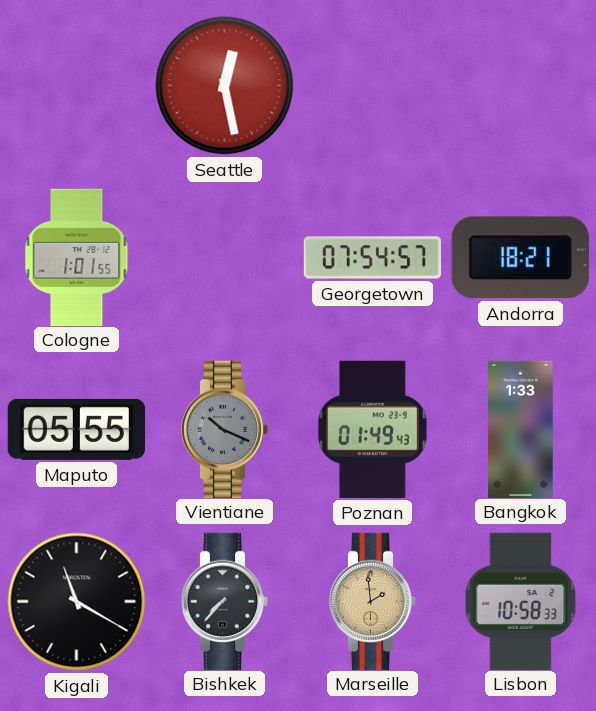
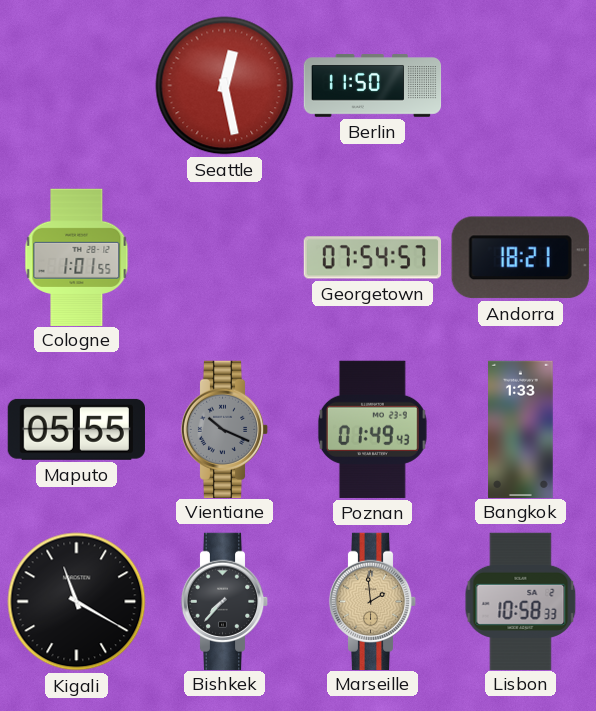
Berlin: none -> 11:50 (373, 86)
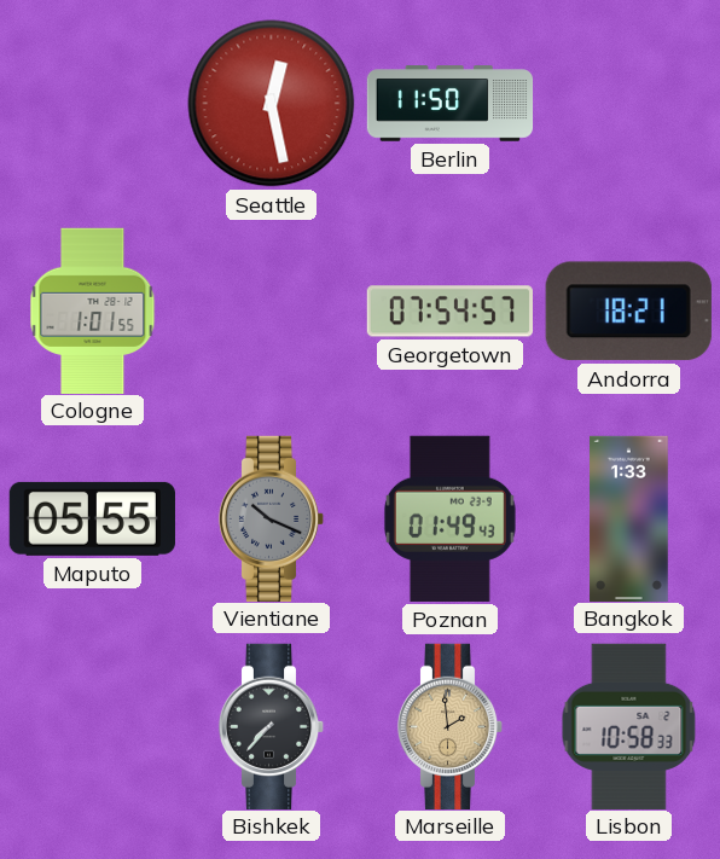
Kigali: 11:20 -> none (77, 602)
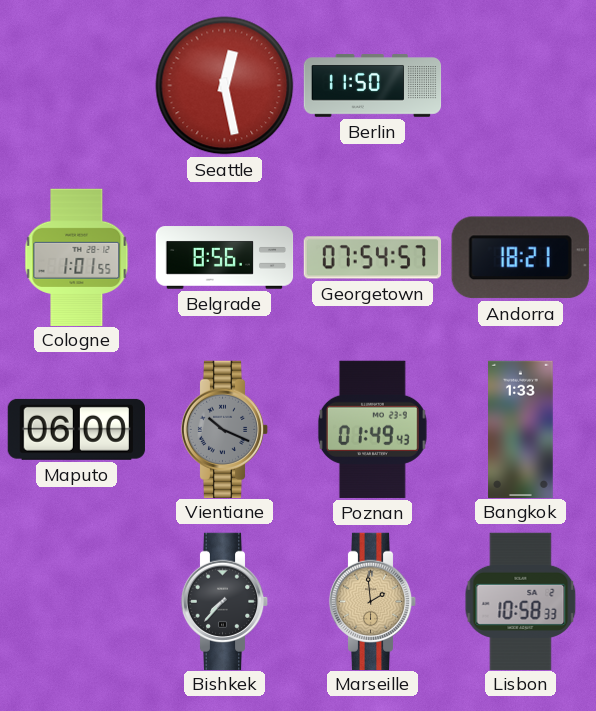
Belgrade: none -> 8:56 (225, 258)
Maputo: 05:55 -> 06:00 (76, 429)
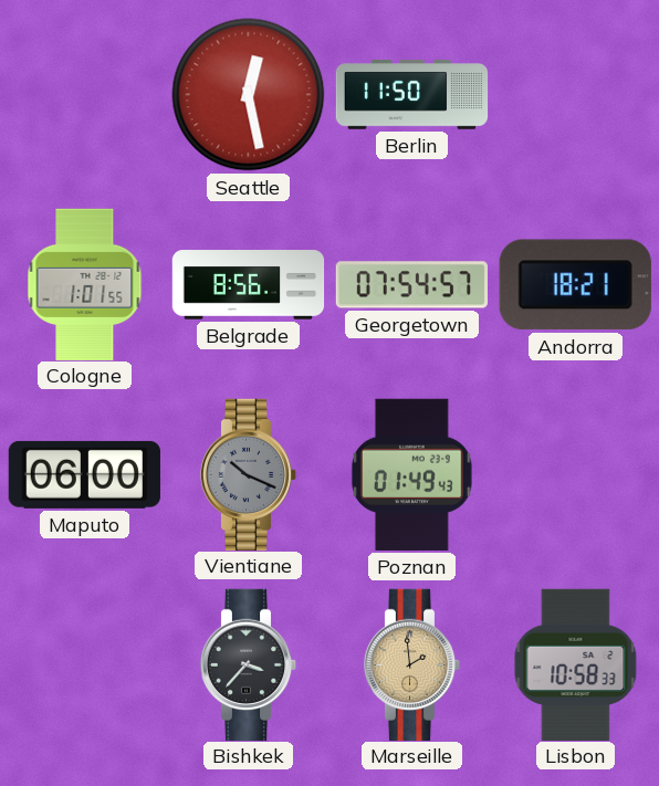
Bangkok: 1:33 -> none (521, 429)
Bishkek: 7:37 -> 3:37 (249, 664)
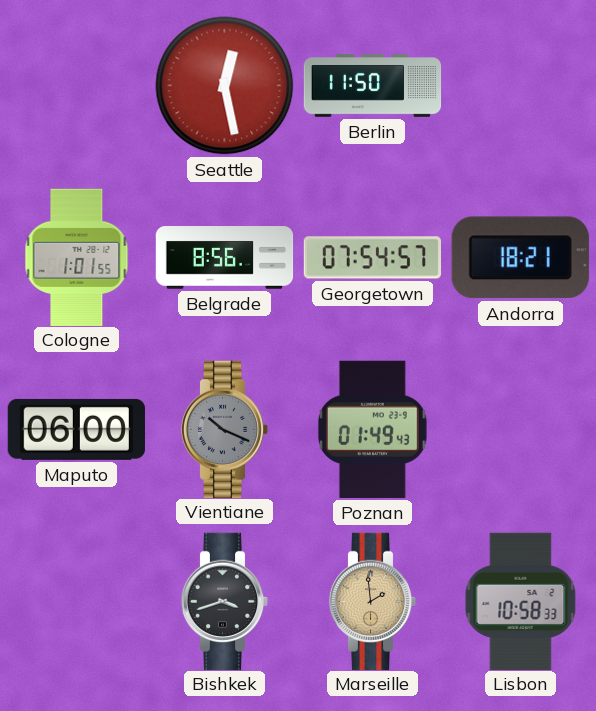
Bishkek: 3:37 -> 3:42 (225, 601)
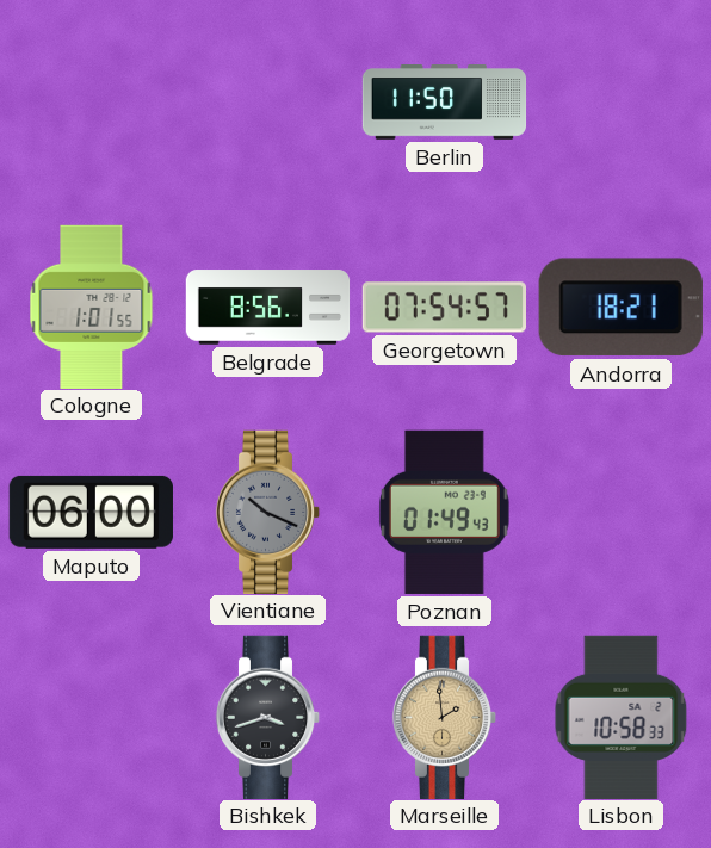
Seattle: 12:28 -> none (225, 86)
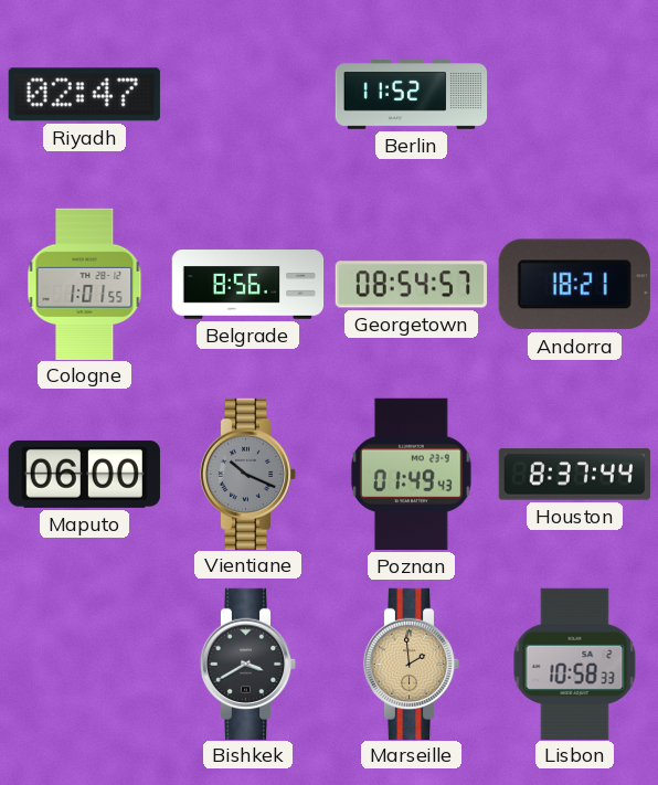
Riyadh: none -> 02:47 (84, 95)
Berlin: 11:50 -> 11:52 (412, 95)
Georgetown: 07:54 -> 08:54 (411, 285)
Houston: none -> 8:37 (574, 475)
Bishkek: 3:42 -> 3:40 (248, 664)
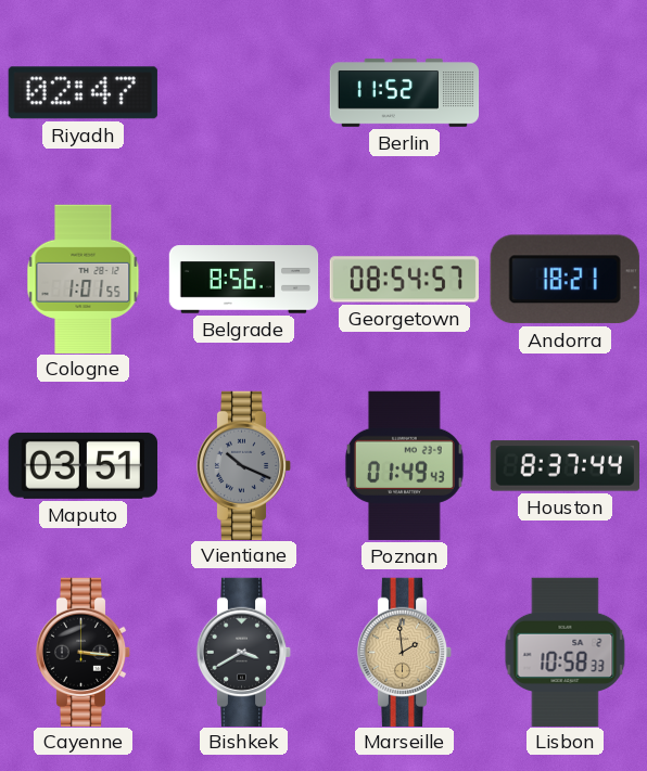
Maputo: 06:00 -> 03:51 (83, 465)
Cayenne: none -> 3:16 (84, 652)
